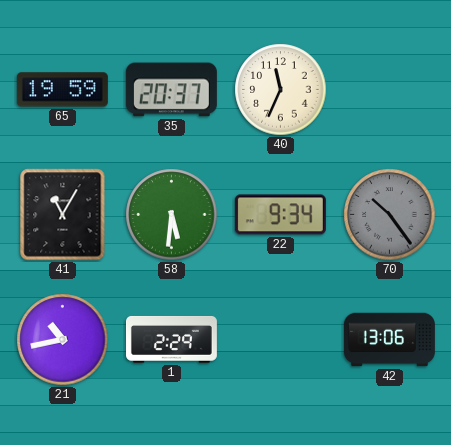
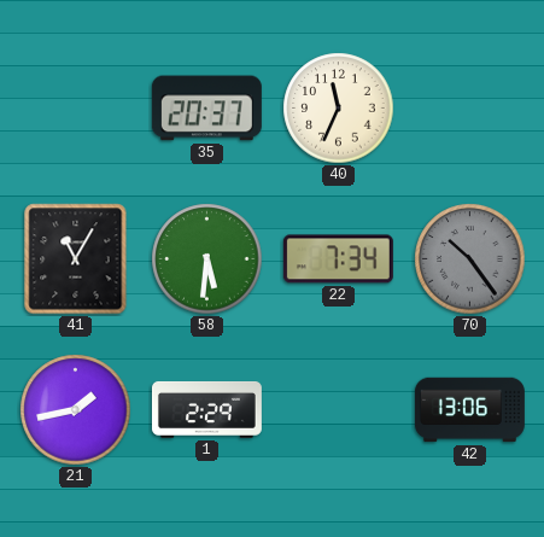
65: 19:59 -> none (62, 90)
22: 9:34 -> 7:34 (338, 259)
21: 10:43 -> 1:43 (76, 410)
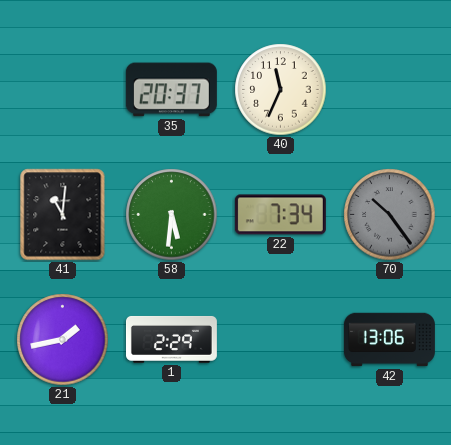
41: 11:05 -> 11:01 (63, 215)
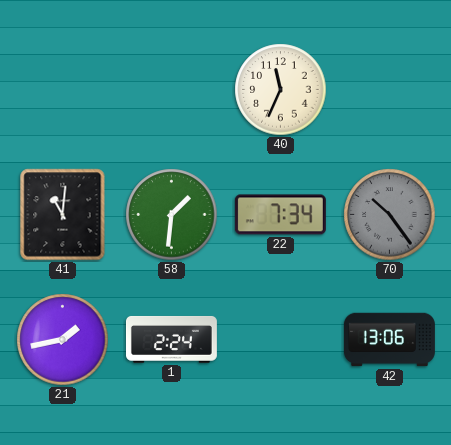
35: 20:37 -> none (171, 90)
58: 5:31 -> 1:31 (172, 215)
1: 2:29 -> 2:24 (171, 339)
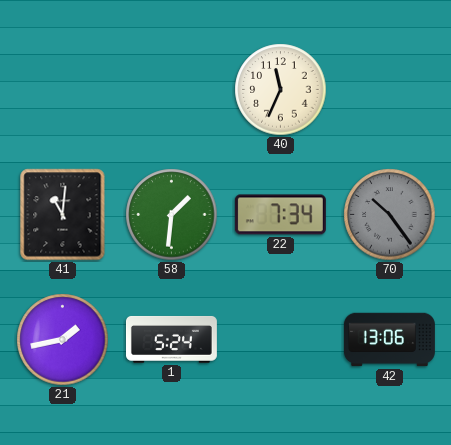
1: 2:24 -> 5:24 (171, 339)
